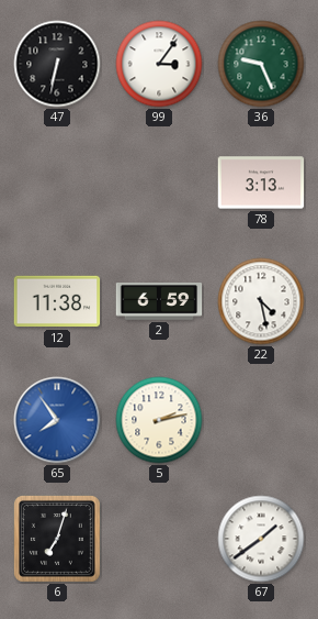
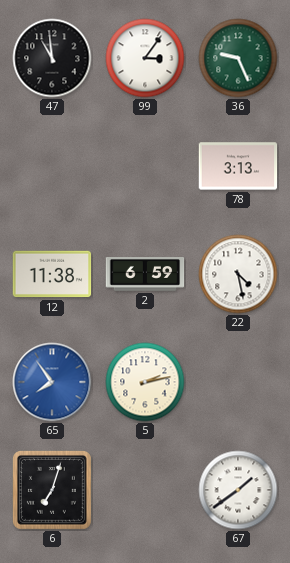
47: 6:32 -> 10:59 (52, 58)
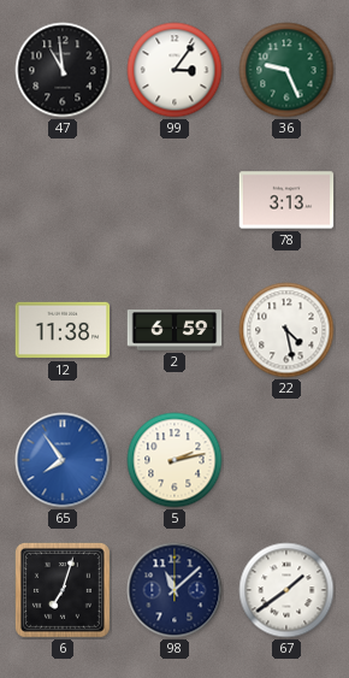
98: none -> 11:08 (174, 590)
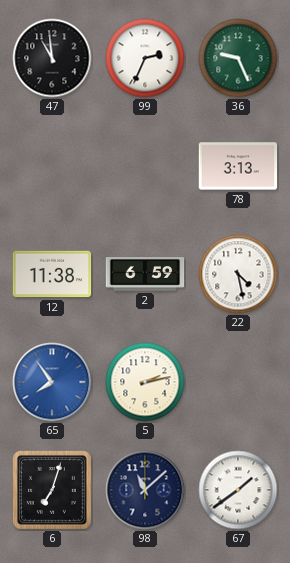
99: 3:06 -> 2:34 (145, 58)
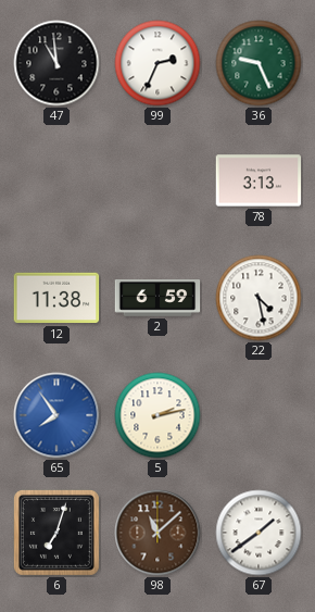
98 dial: navy -> brown (157, 533)
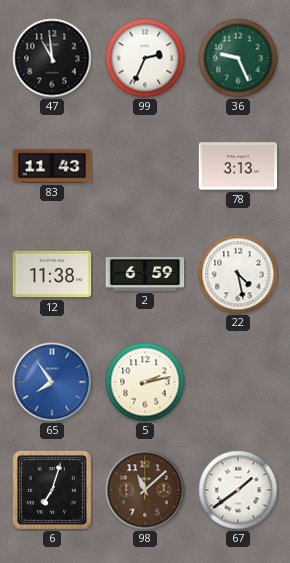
83: none -> 11:43 (52, 166)
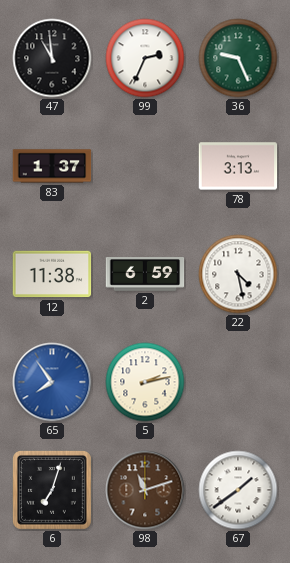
83: 11:43 -> 1:37 (52, 166)
98: 11:08 -> 11:12 (145, 490)
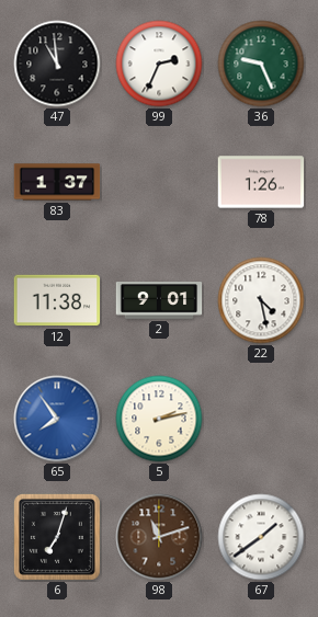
78: 3:13 -> 1:26 (261, 182)
2: 6:59 -> 9:01 (159, 301)
